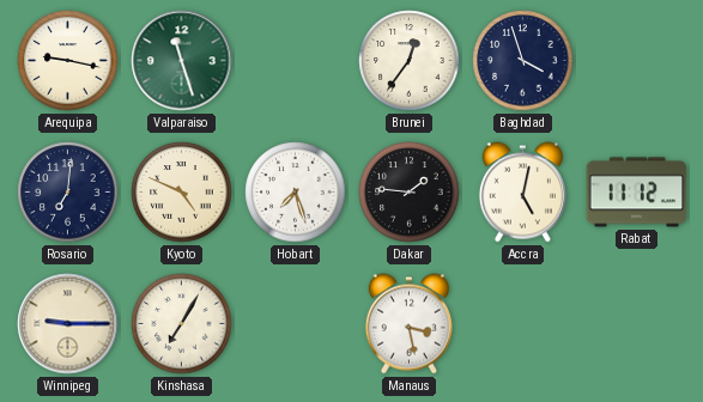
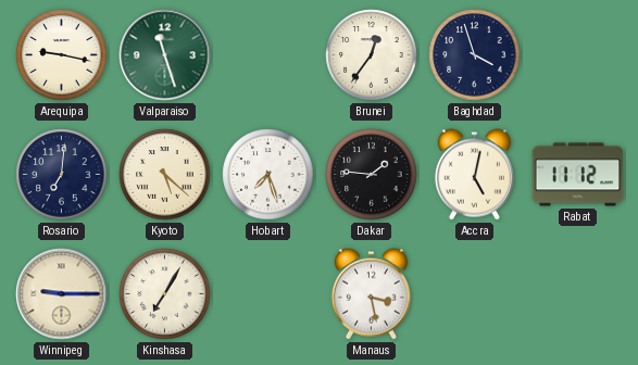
Kyoto: 4:49 -> 5:22 (165, 175)
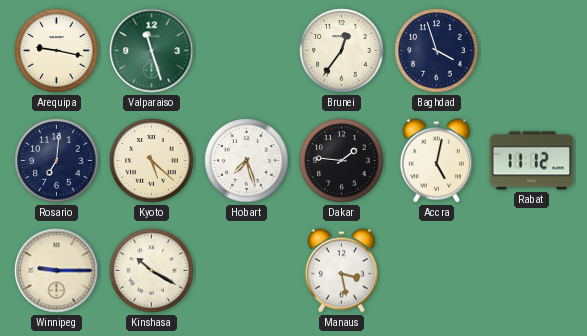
Kinshasa: 7:05 -> 10:20 (152, 271)
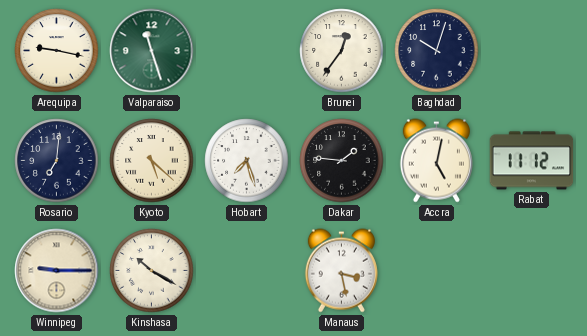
Baghdad: 3:57 -> 10:03 (437, 51)
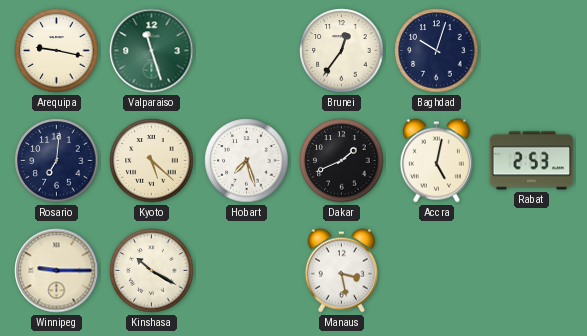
Dakar: 1:46 -> 1:41 (342, 161)
Rabat: 11:12 -> 2:53 (532, 161)
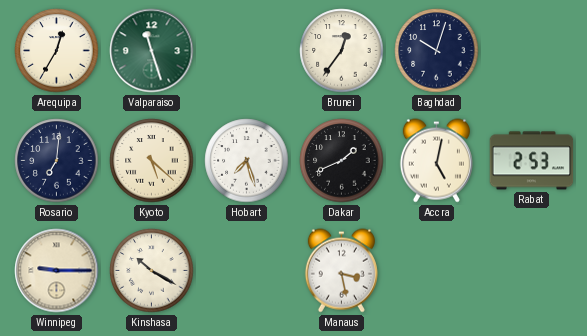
Arequipa: 9:17 -> 12:35 (57, 51)
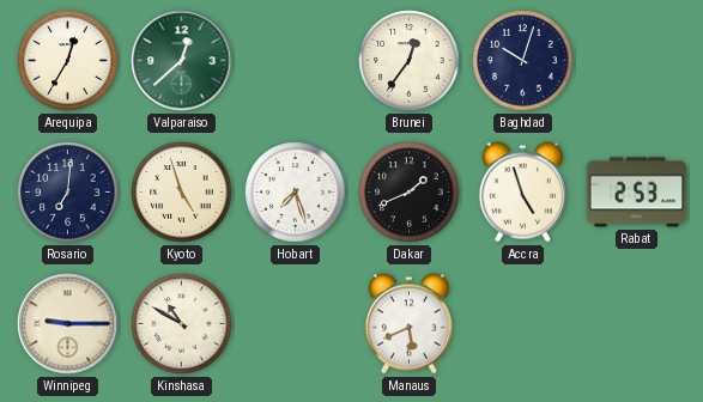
Valparaiso: 11:27 -> 12:38 (182, 61)
Kyoto: 5:22 -> 4:57 (182, 193)
Accra: 5:02 -> 4:57 (522, 193)
Kinshasa: 10:20 -> 10:50 (182, 324)
Manaus: 3:28 -> 5:41 (408, 324)
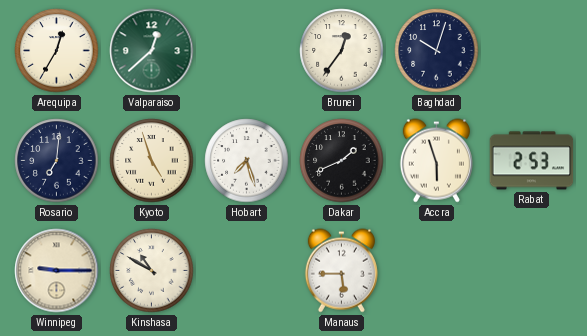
Accra: 4:57 -> 5:57 (436, 161)
Manaus: 5:41 -> 5:45 (341, 271)
